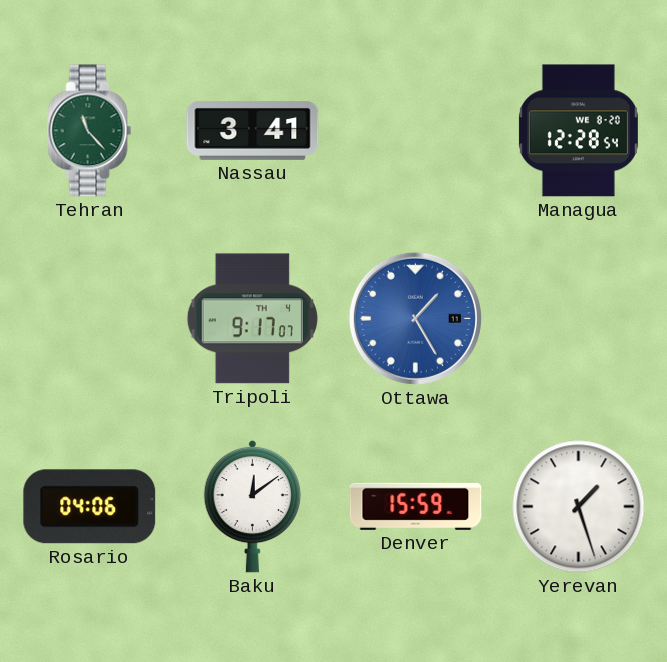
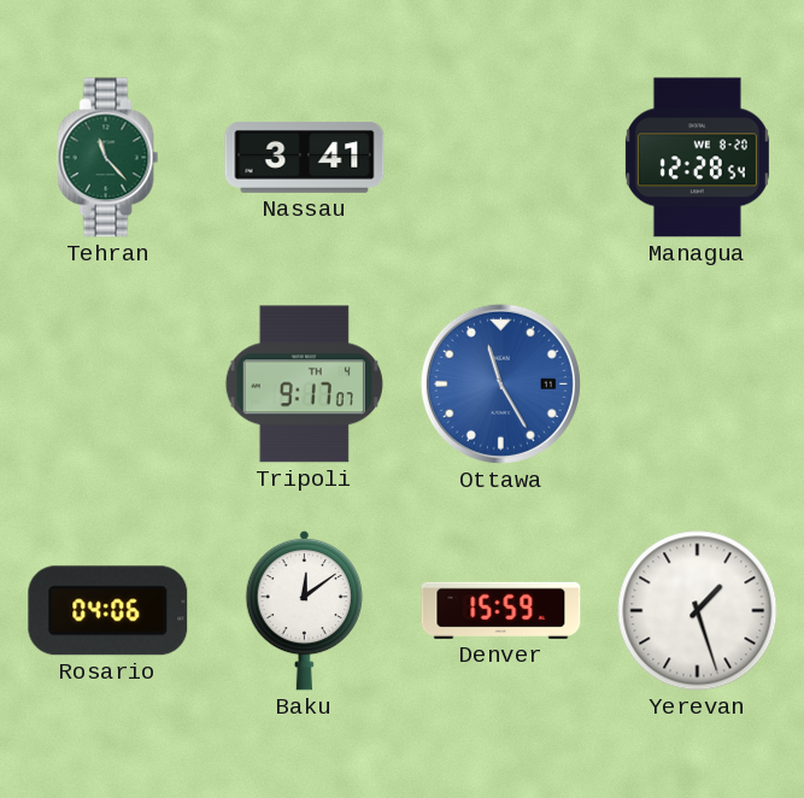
Ottawa: 1:25 -> 11:25 (500, 383)
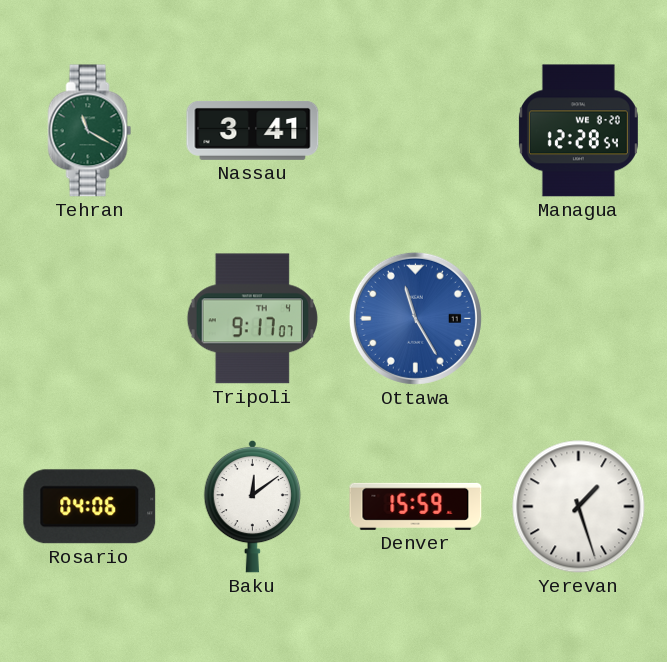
Tehran: 11:23 -> 11:20 (90, 131)
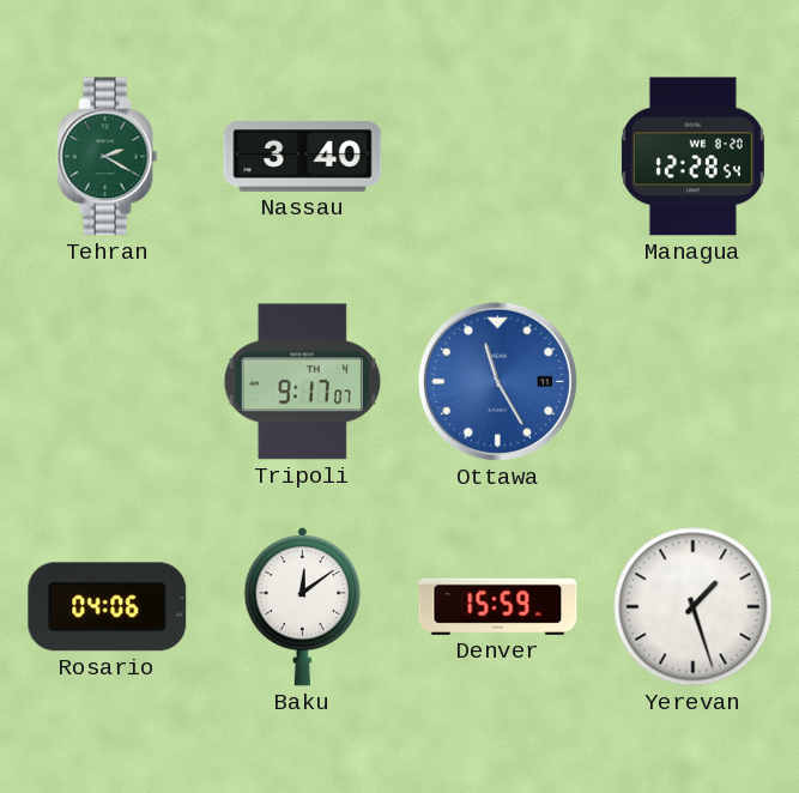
Tehran: 11:20 -> 2:20 (108, 157)
Nassau: 3:41 -> 3:40 (303, 156)
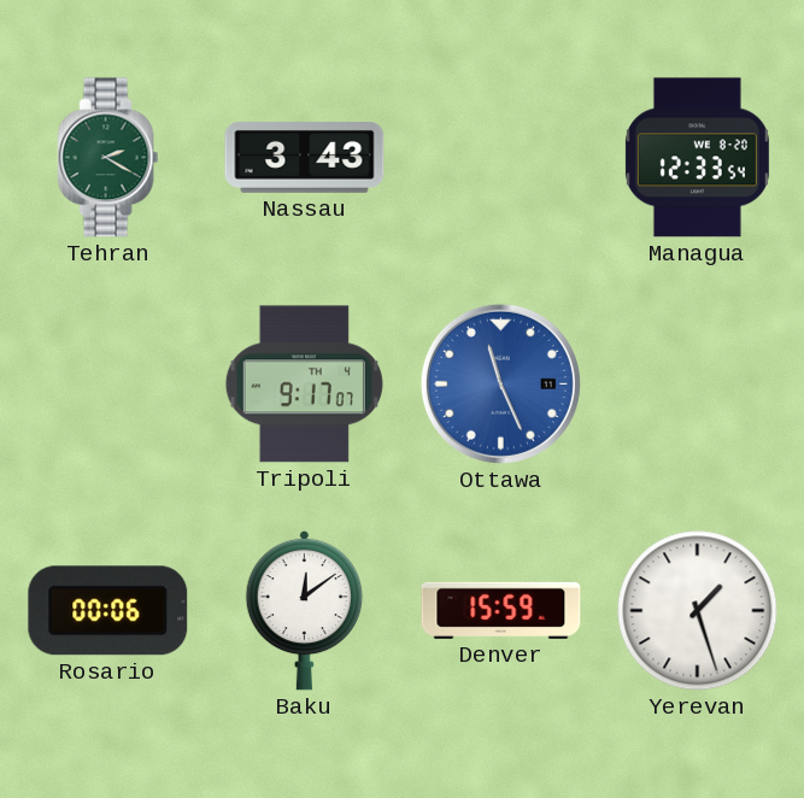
Nassau: 3:40 -> 3:43 (305, 157)
Managua: 12:28 -> 12:33 (697, 158)
Ottawa: 11:25 -> 11:26 (500, 383)
Rosario: 04:06 -> 00:06 (108, 611)
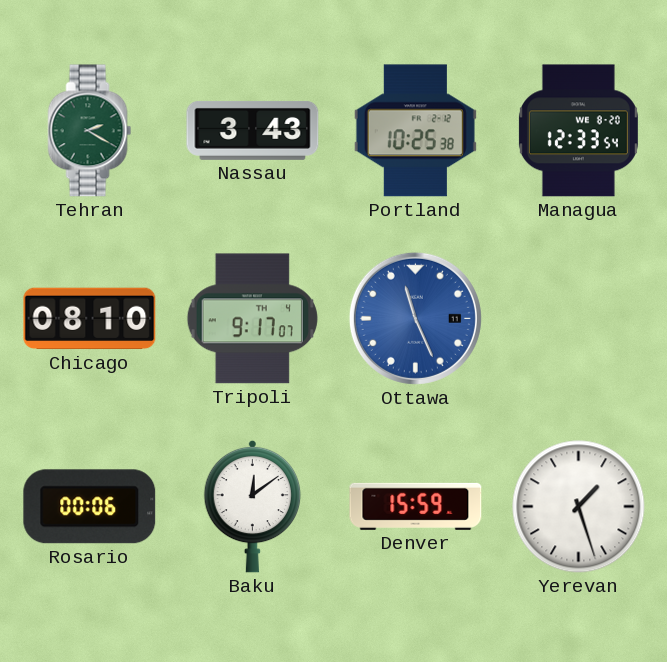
Portland: none -> 10:25 (415, 131)
Chicago: none -> 08:10 (90, 319)
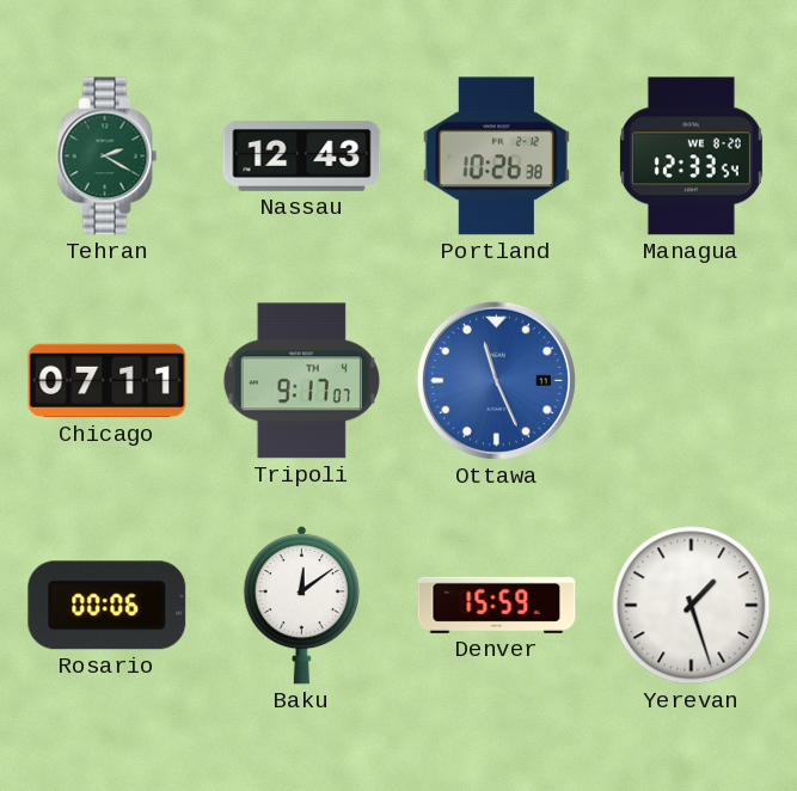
Nassau: 3:43 -> 12:43 (302, 155)
Portland: 10:25 -> 10:26 (496, 157)
Chicago: 08:10 -> 07:11 (108, 381)
